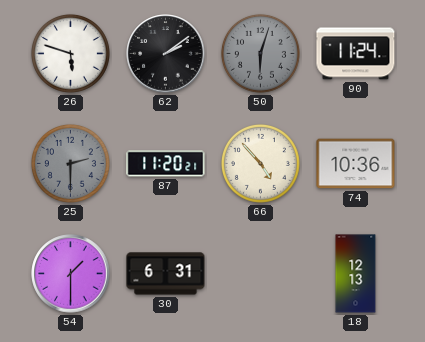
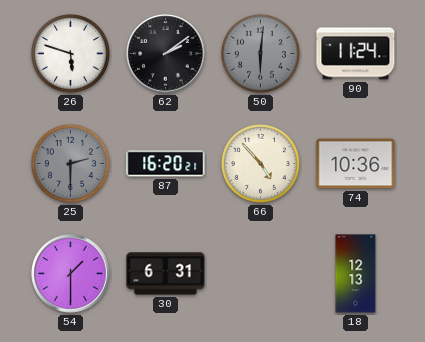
50: 6:03 -> 6:01 (260, 53)
87: 11:20 -> 16:20 (166, 164)
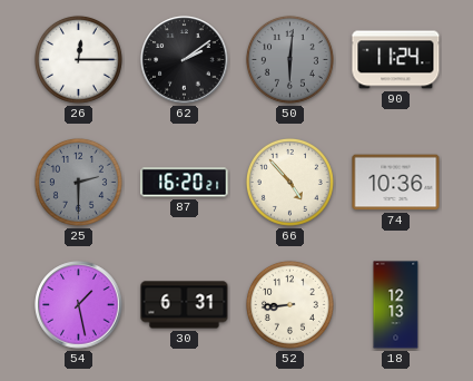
26: 5:48 -> 12:15 (78, 59)
54: 1:30 -> 1:28 (79, 305)
52: none -> 8:44 (289, 304)
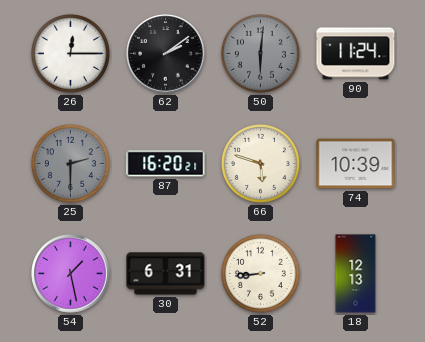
66: 4:53 -> 5:48 (260, 163)
74: 10:36 -> 10:39 (356, 164)
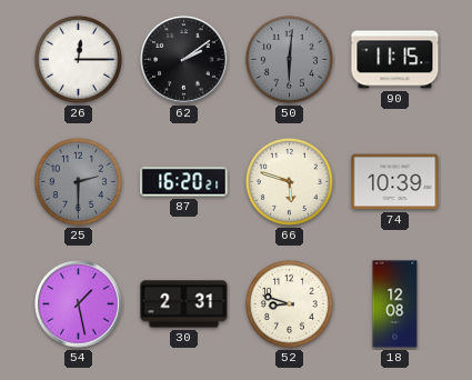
90: 11:24 -> 11:15 (395, 60)
30: 6:31 -> 2:31 (184, 304)
52: 8:44 -> 8:48 (289, 303)
18: 12:13 -> 12:08 (395, 304)
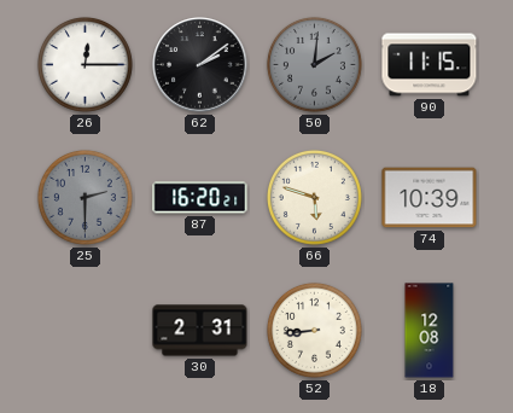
50: 6:01 -> 2:01 (314, 64)
54: 1:28 -> none (79, 304)
52: 8:48 -> 8:44 (314, 330)
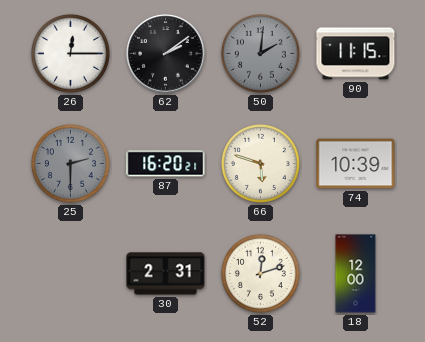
52: 8:44 -> 12:12 (260, 273)
18: 12:08 -> 12:00 (356, 274)
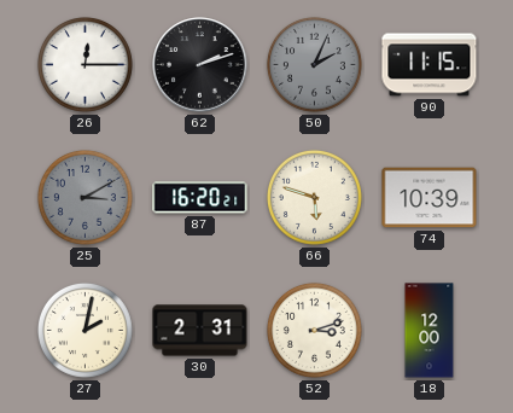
62: 2:09 -> 2:12 (200, 65)
50: 2:01 -> 2:04 (314, 64)
25: 2:30 -> 3:10 (84, 197)
27: none -> 2:02 (84, 330)
52: 12:12 -> 3:12 (314, 330)
